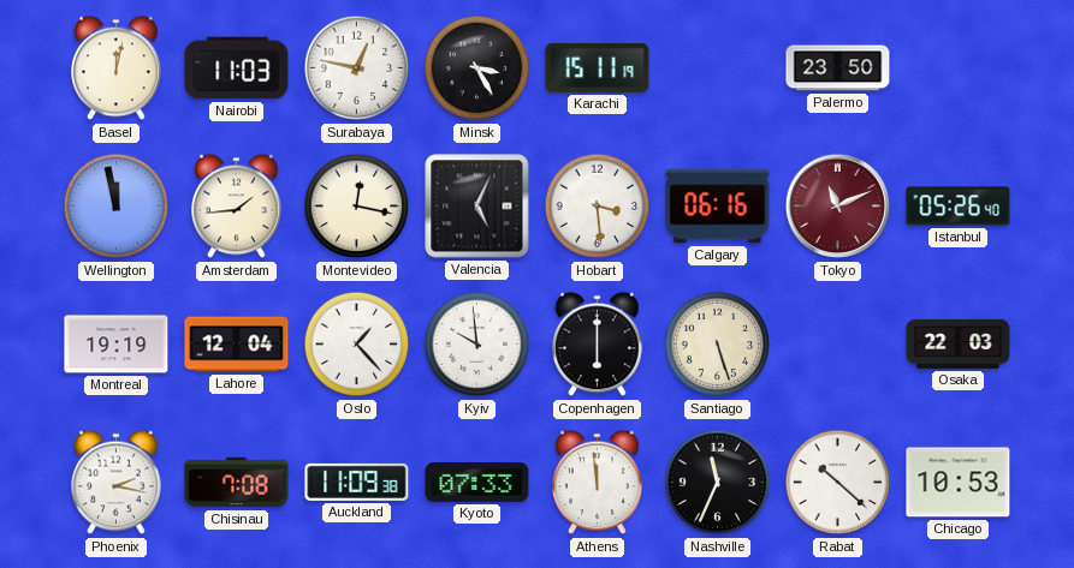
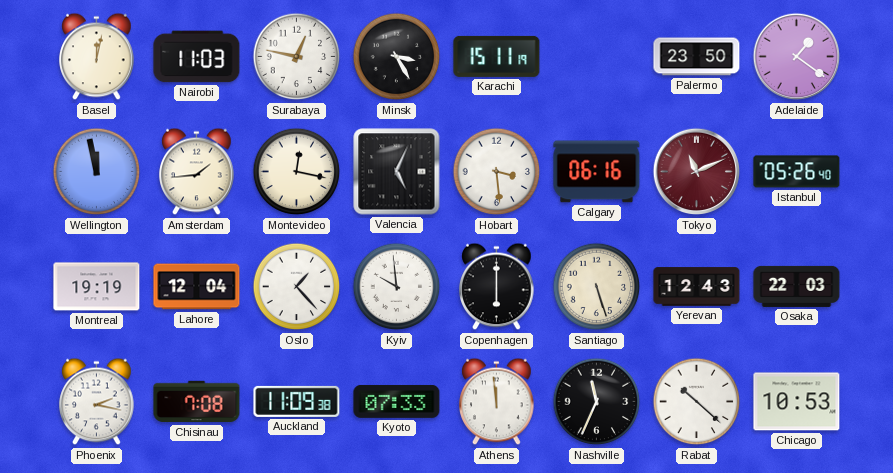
Adelaide: none -> 1:21 (797, 57)
Yerevan: none -> 12:43 (697, 287)
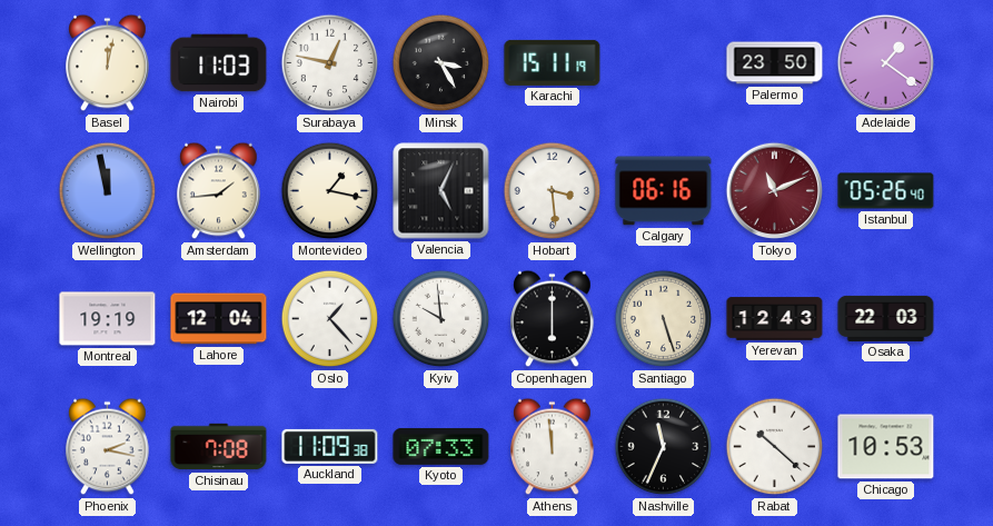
Montevideo: 12:17 -> 1:17 (330, 191)
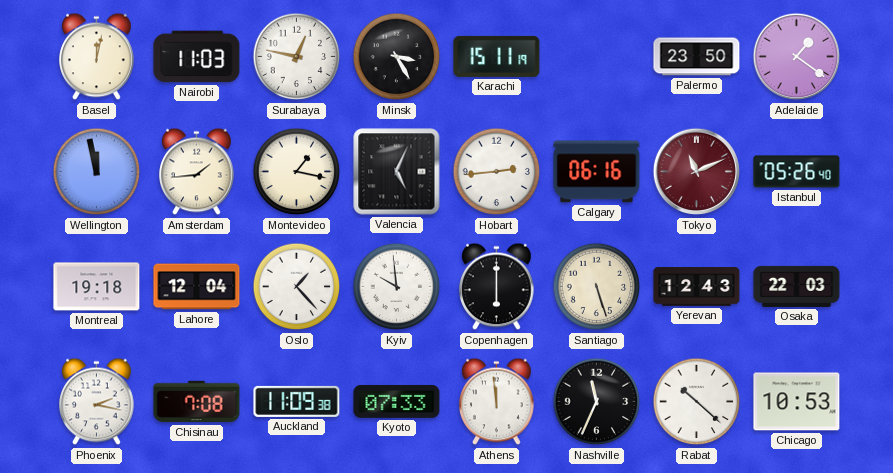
Hobart: 3:29 -> 2:44 (497, 172)
Montreal: 19:19 -> 19:18 (97, 287)
